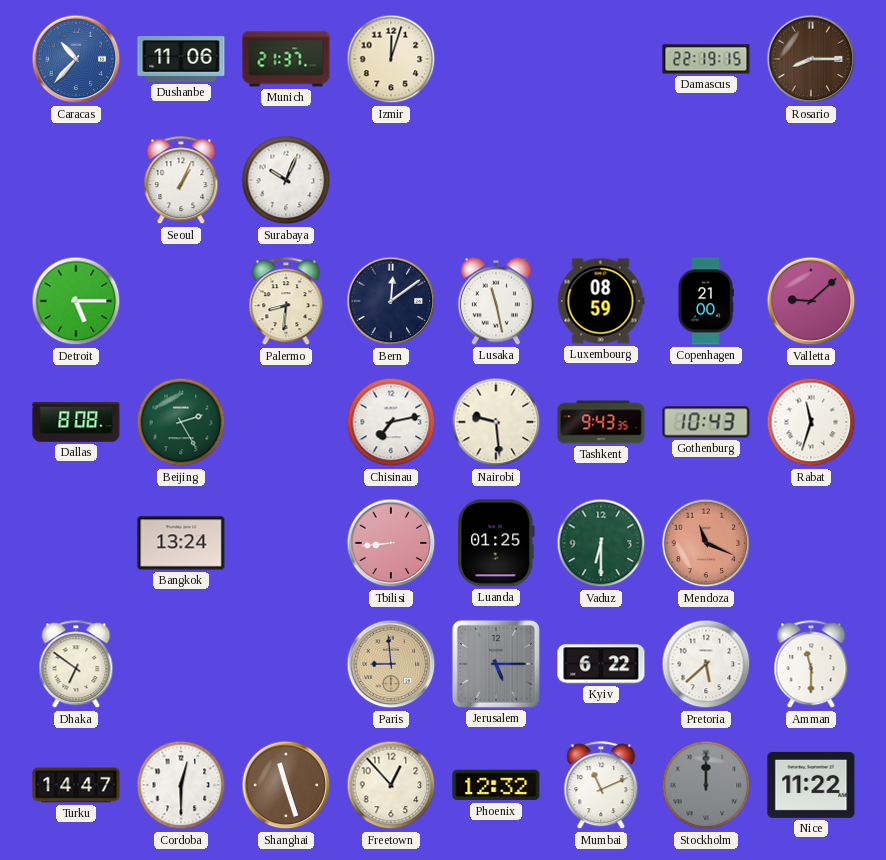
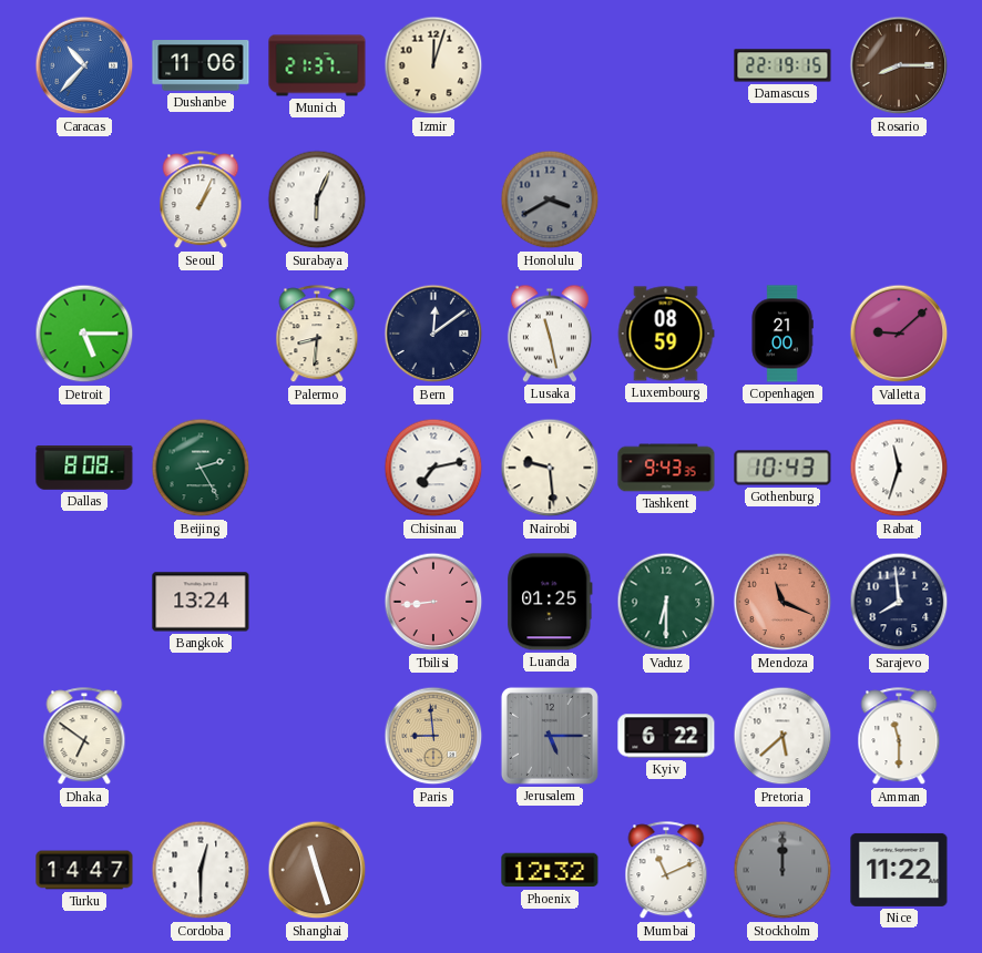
Surabaya: 10:04 -> 6:04 (317, 199)
Honolulu: none -> 3:40 (550, 199)
Sarajevo: none -> 7:59 (899, 602)
Freetown: 12:53 -> none (391, 785)
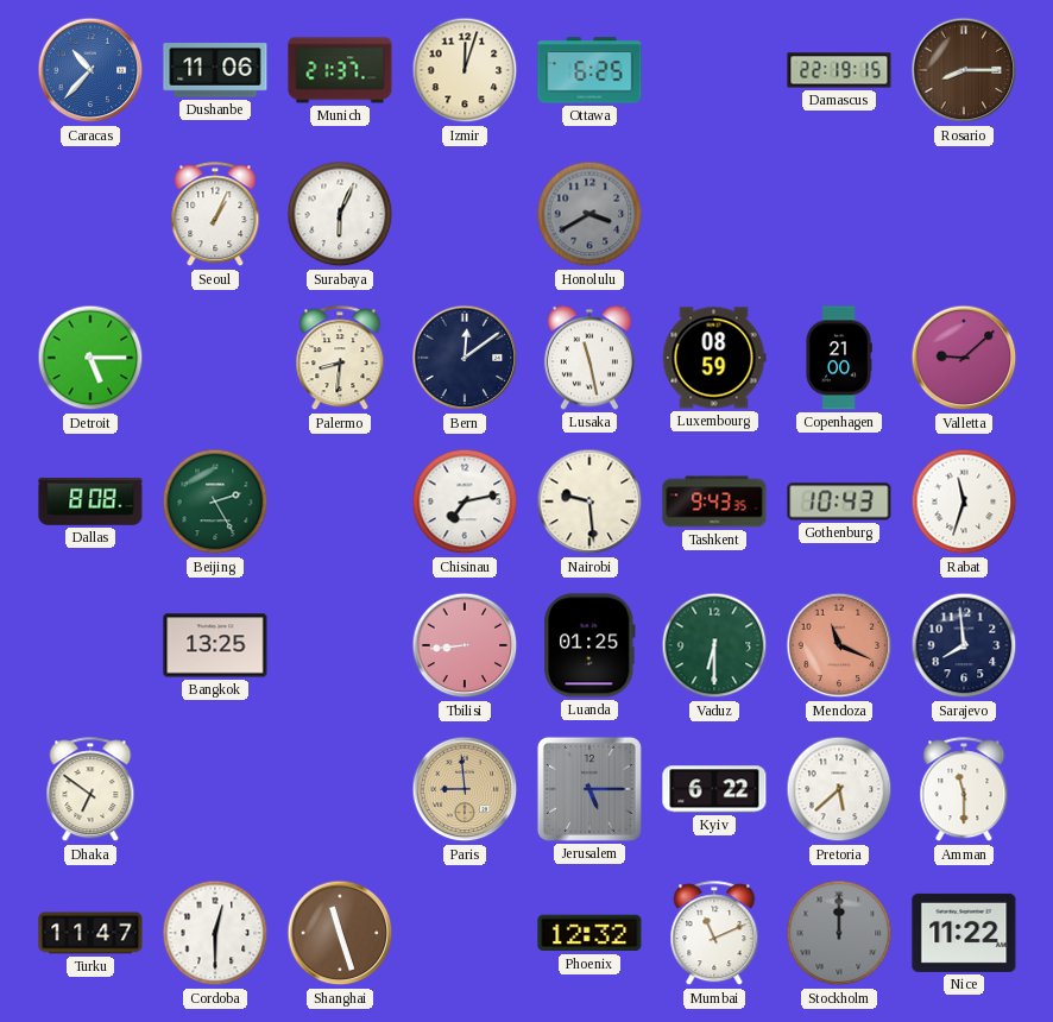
Ottawa: none -> 6:25 (589, 70)
Bangkok: 13:24 -> 13:25 (215, 645)
Turku: 14:47 -> 11:47 (90, 933)
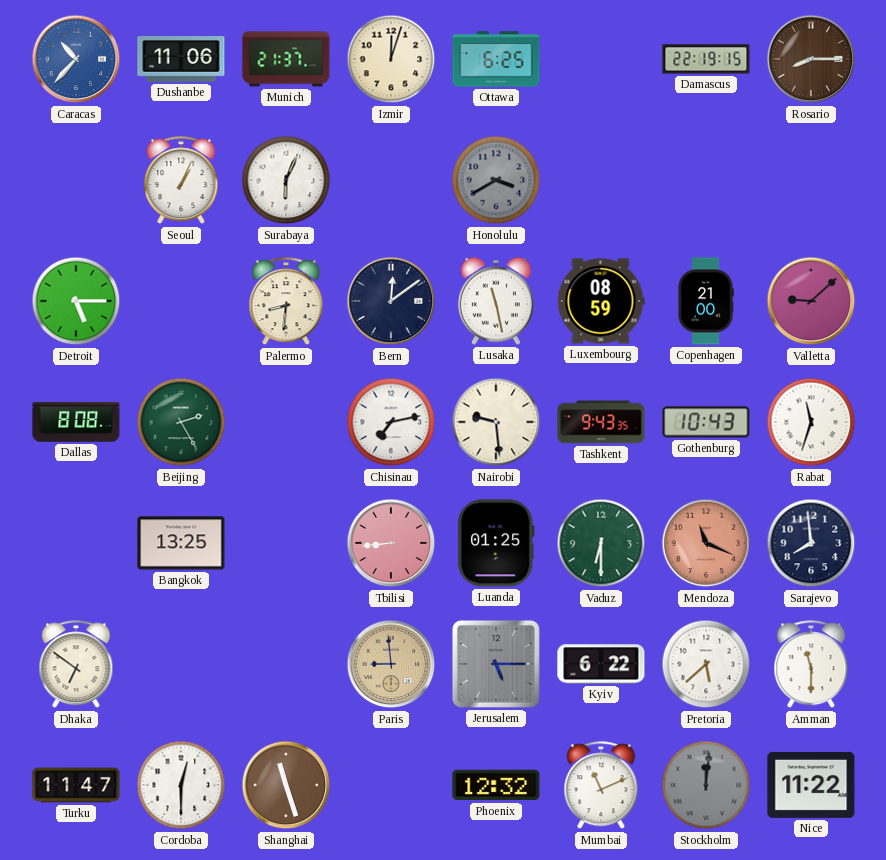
Stockholm: 12:00 -> 12:01 (706, 785)
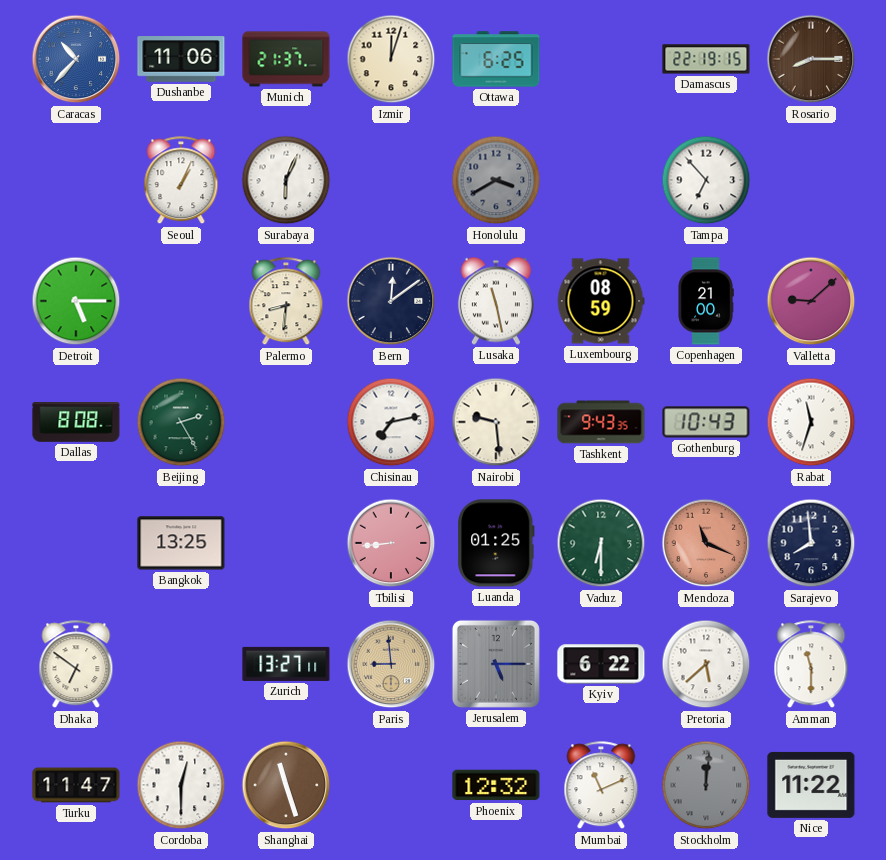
Tampa: none -> 6:53 (706, 180)
Zurich: none -> 13:27 (286, 664)
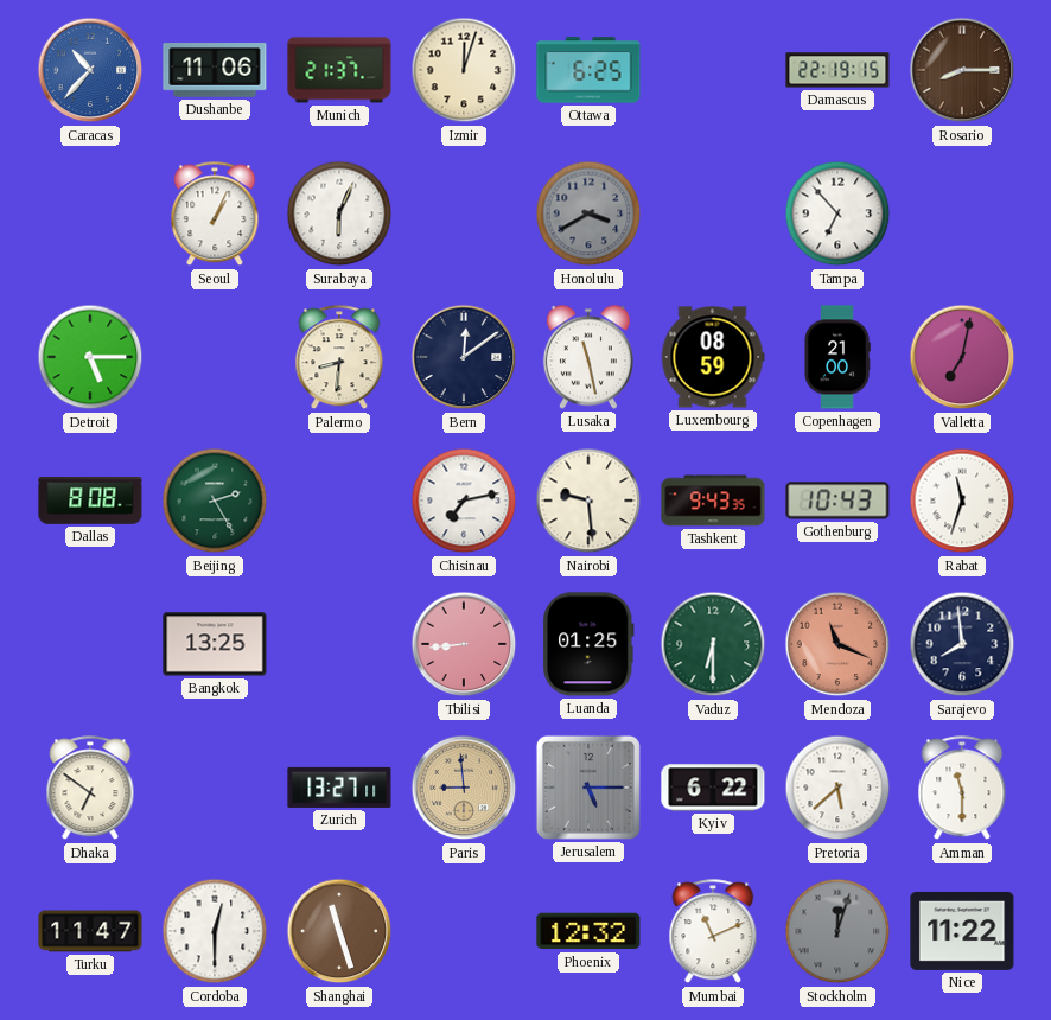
Valletta: 9:08 -> 7:02 (962, 357)
Stockholm: 12:01 -> 12:03 (837, 931)
